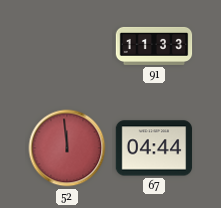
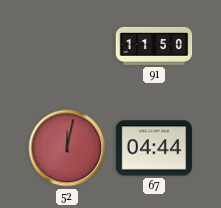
91: 11:33 -> 11:50 (154, 46)
52: 11:59 -> 12:02 (67, 148)
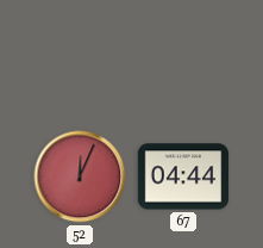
91: 11:50 -> none (154, 46)
52: 12:02 -> 12:04 (80, 176)
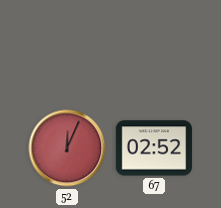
67: 04:44 -> 02:52 (154, 148)
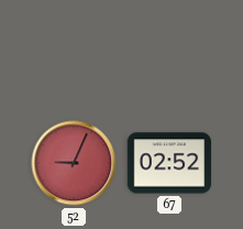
52: 12:04 -> 9:04 (74, 163)
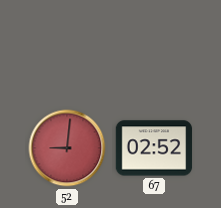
52: 9:04 -> 9:01 (67, 148)
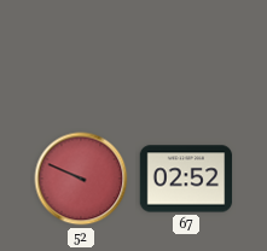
52: 9:01 -> 9:49 (81, 179)
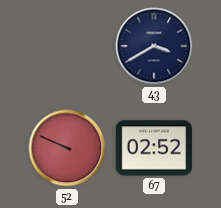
43: none -> 3:40 (154, 46)
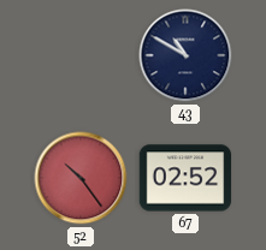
43: 3:40 -> 10:50 (185, 55)
52: 9:49 -> 10:24 (81, 178)
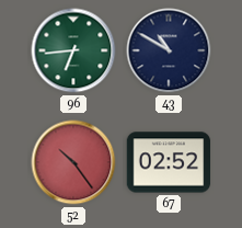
96: none -> 6:44 (73, 50)
